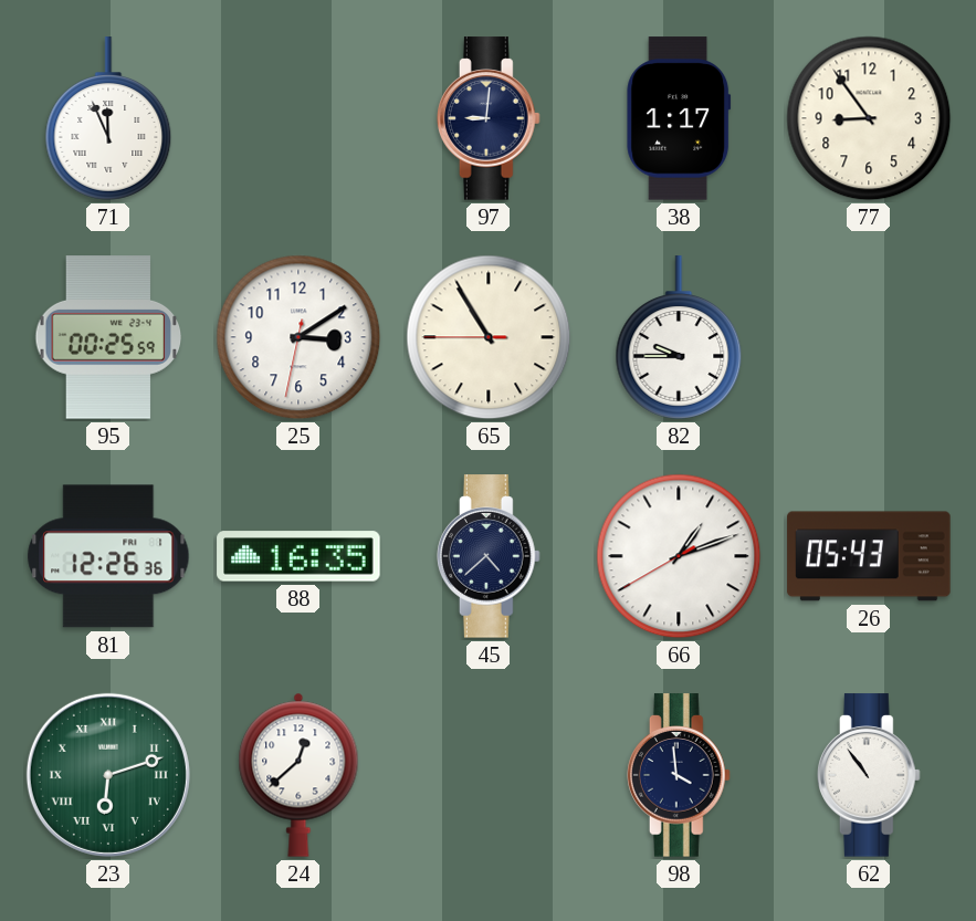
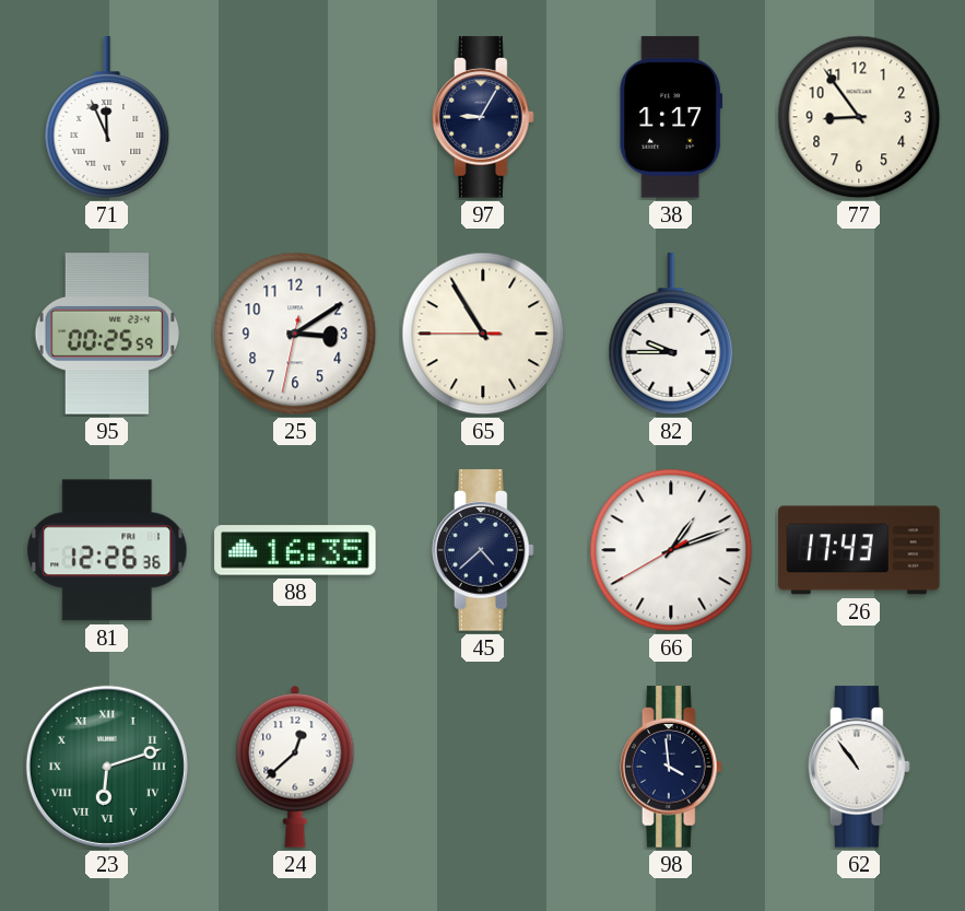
97: 9:01 -> 9:05 (483, 117)
26: 05:43 -> 17:43 (859, 550)
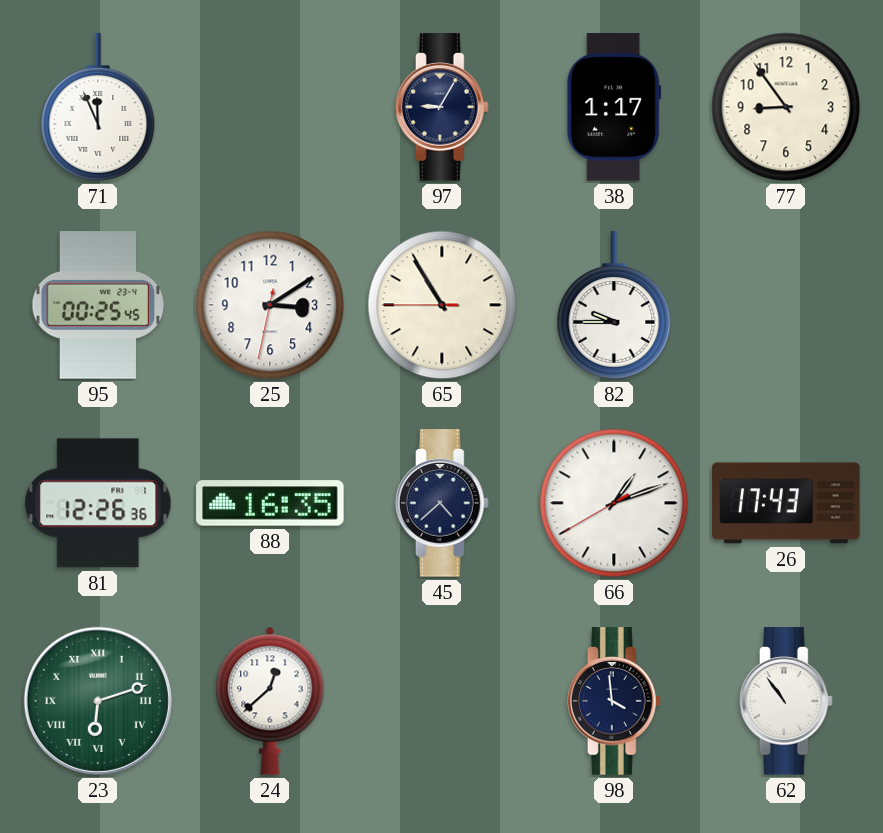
95: 00:25:59 -> 00:25:45 (98, 305)
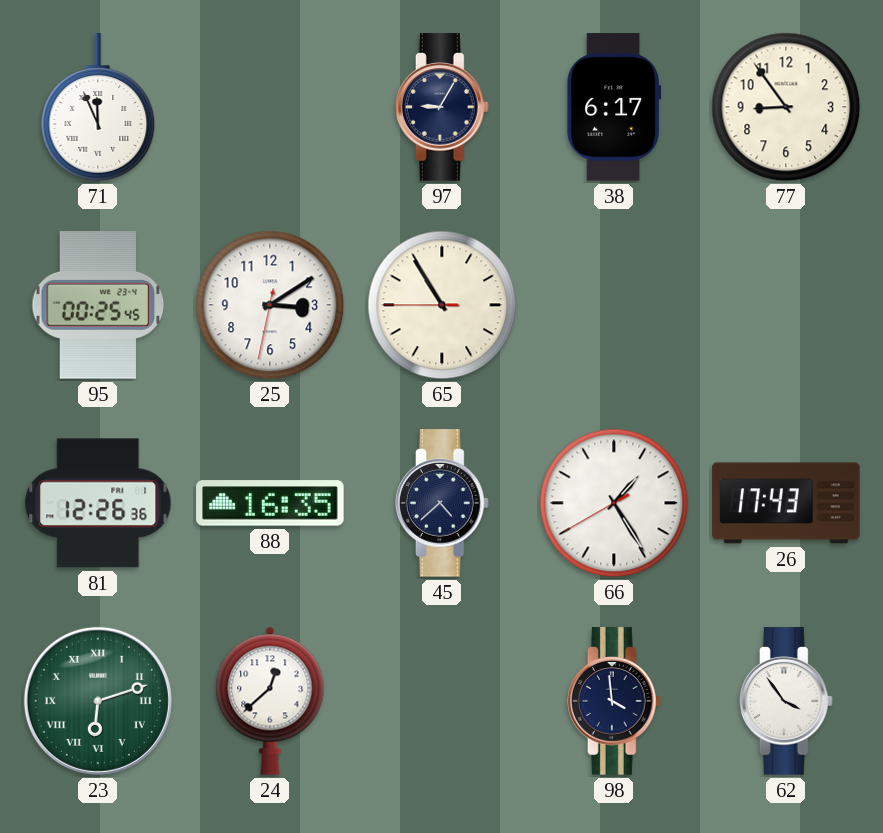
38: 1:17 -> 6:17 (614, 107)
82: 9:45 -> none (614, 305)
66: 1:11 -> 1:24 (614, 503)
62: 10:54 -> 3:54 (786, 701)
